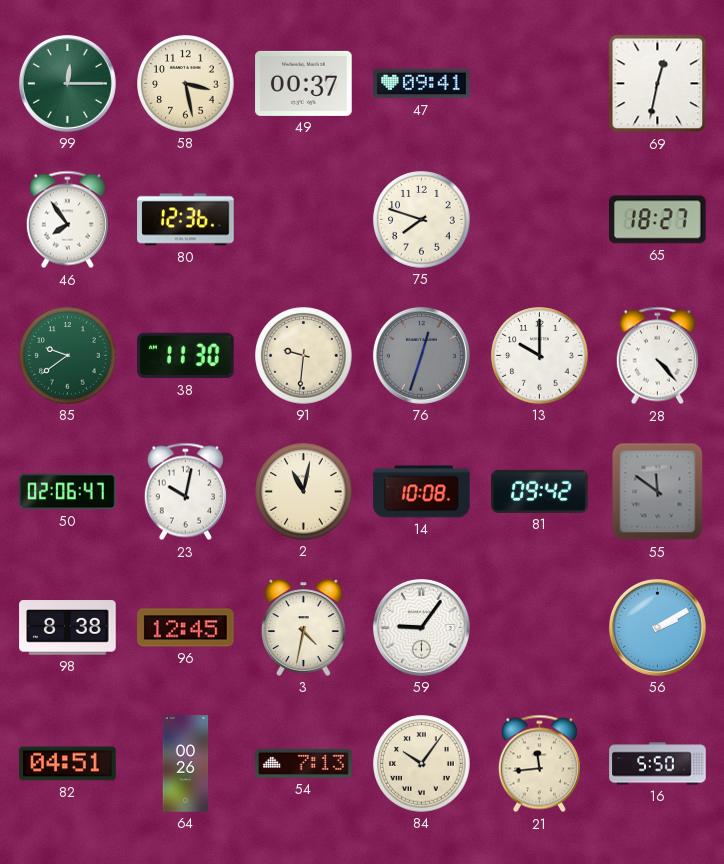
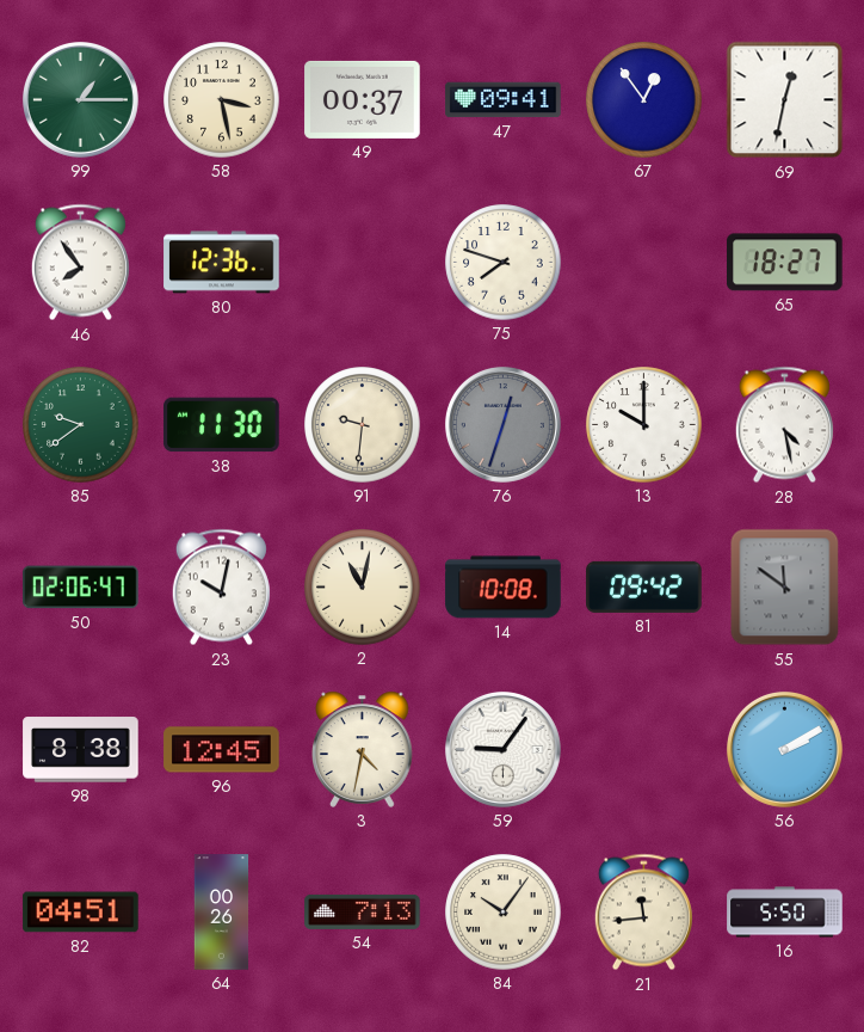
99: 12:15 -> 1:15 (80, 99)
67: none -> 12:54 (644, 100)
28: 4:23 -> 4:28 (784, 425)
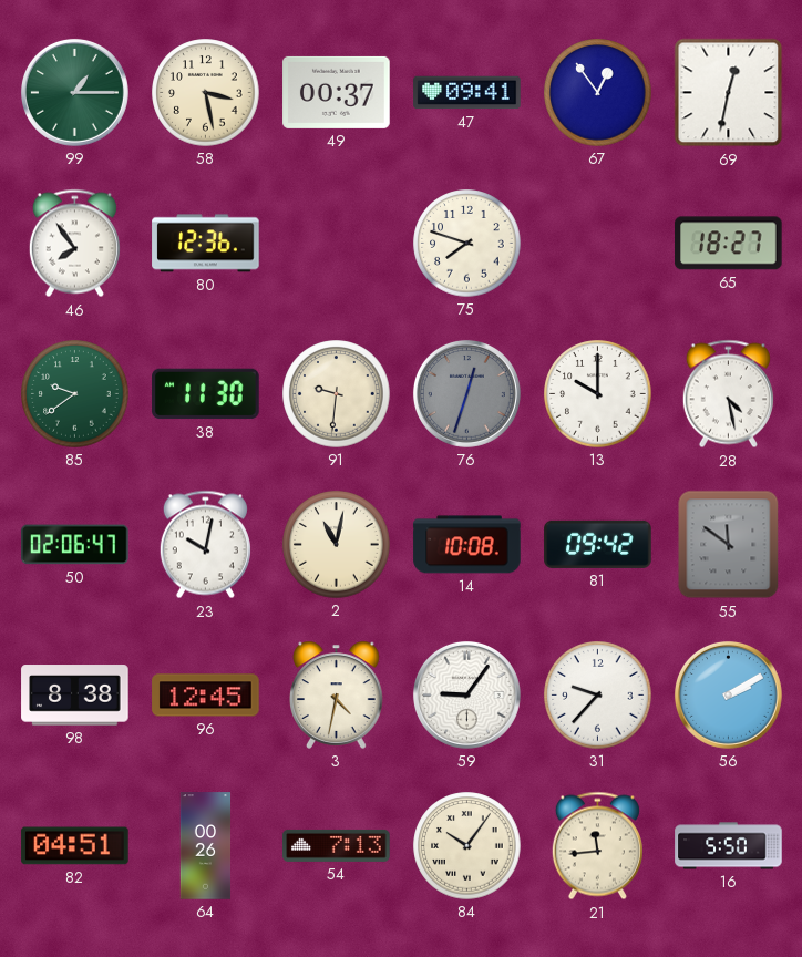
31: none -> 9:37 (598, 696)
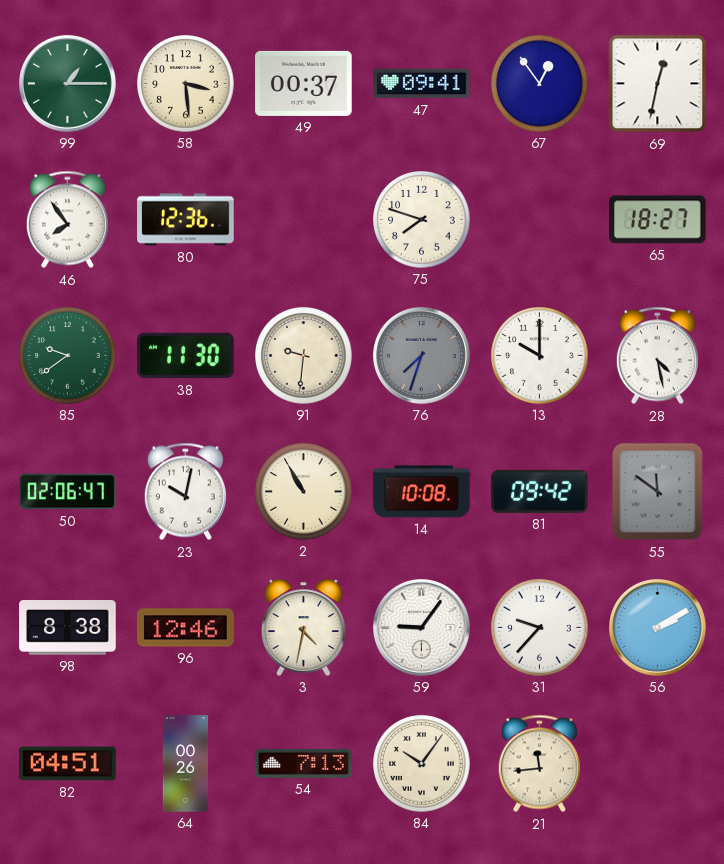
58: 3:28 -> 3:29 (186, 84)
76: 12:33 -> 7:33 (421, 355)
2: 11:02 -> 10:55 (304, 492)
96: 12:45 -> 12:46 (186, 628)
16: 5:50 -> none (729, 846)
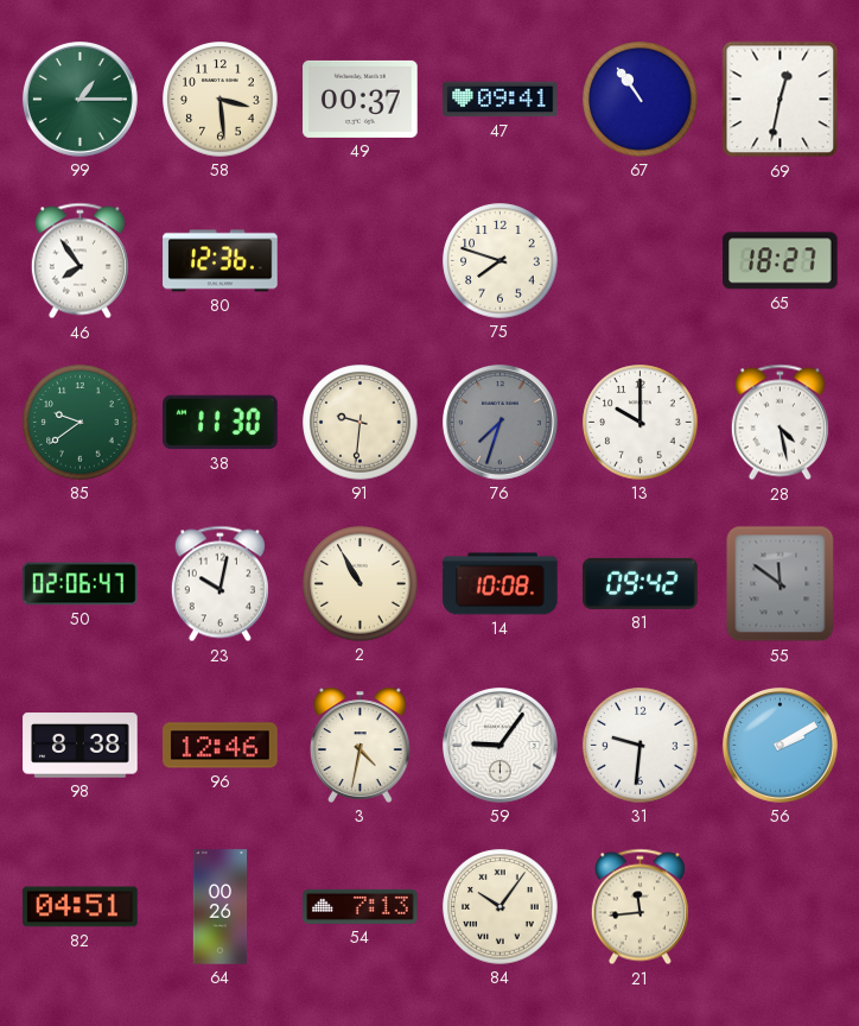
67: 12:54 -> 10:54 (641, 100)
31: 9:37 -> 9:31 (641, 746)
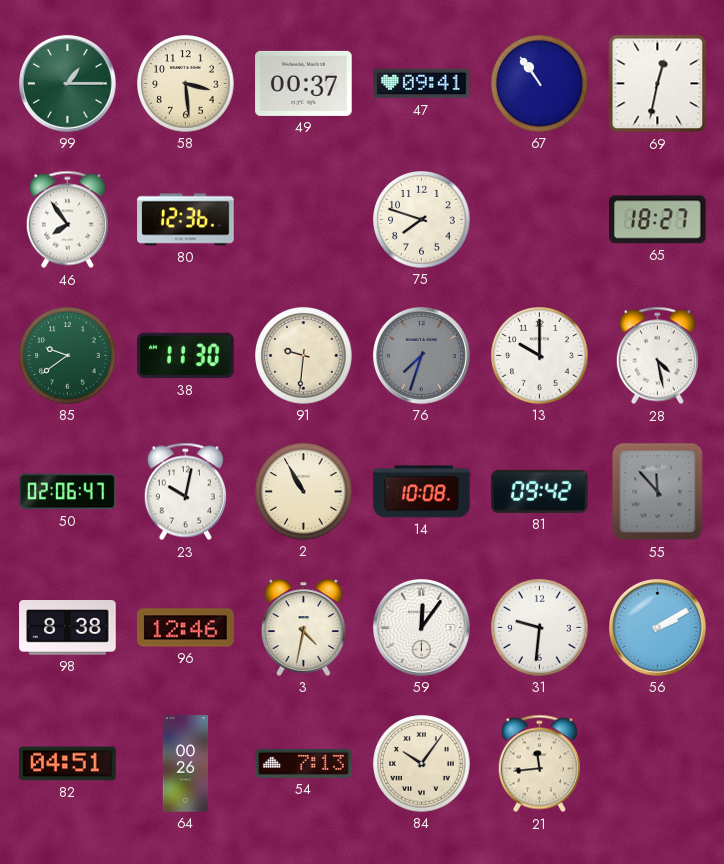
55: 11:51 -> 11:53 (658, 492)
59: 9:06 -> 12:06 (421, 627)
